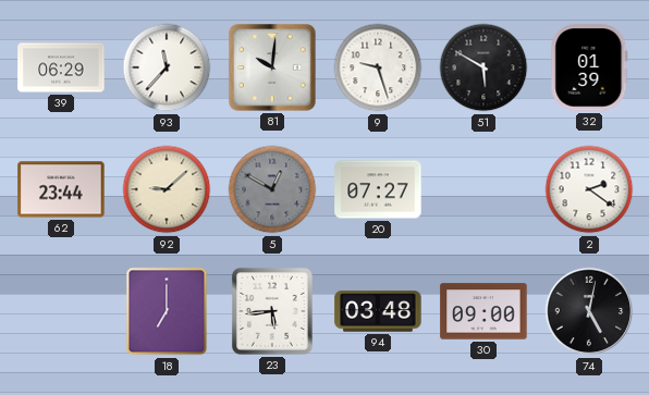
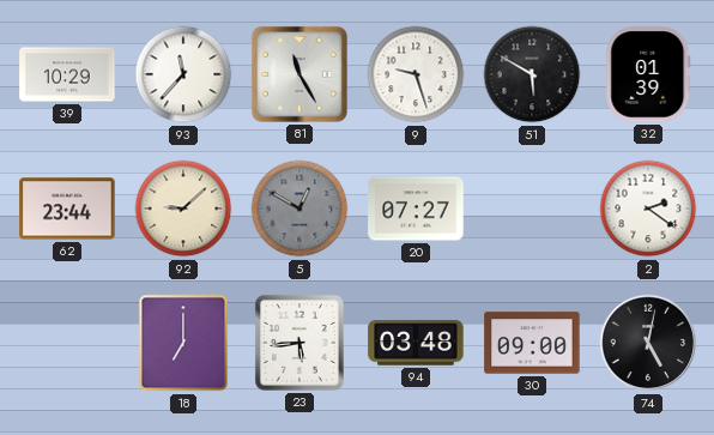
39: 06:29 -> 10:29 (67, 74)
81: 10:01 -> 11:25 (299, 74)
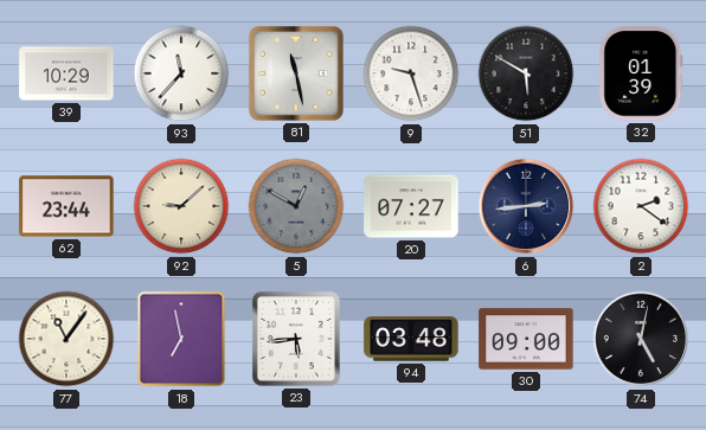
81: 11:25 -> 11:28 (296, 73)
6: none -> 2:44 (526, 206)
77: none -> 11:06 (66, 339)
18: 7:00 -> 6:58 (181, 339)
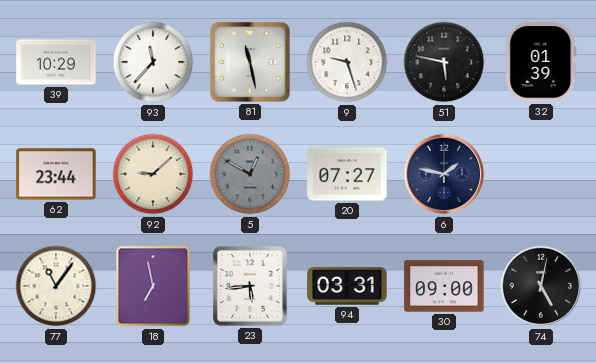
51: 5:50 -> 5:47 (444, 62)
6: 2:44 -> 1:47 (444, 174)
2: 2:21 -> none (641, 206)
94: 03:48 -> 03:31 (347, 286)
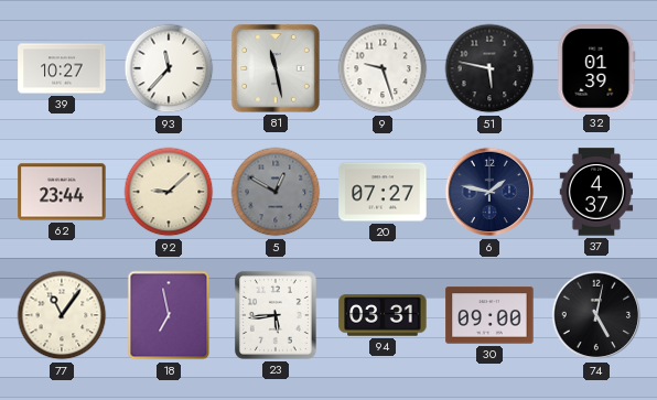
39: 10:29 -> 10:27 (62, 68)
37: none -> 4:37 (596, 192)
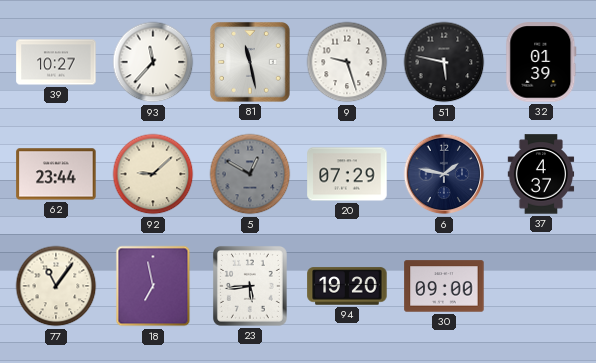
20: 07:27 -> 07:29 (347, 174)
94: 03:31 -> 19:20 (347, 286)
74: 5:02 -> none (596, 315)
